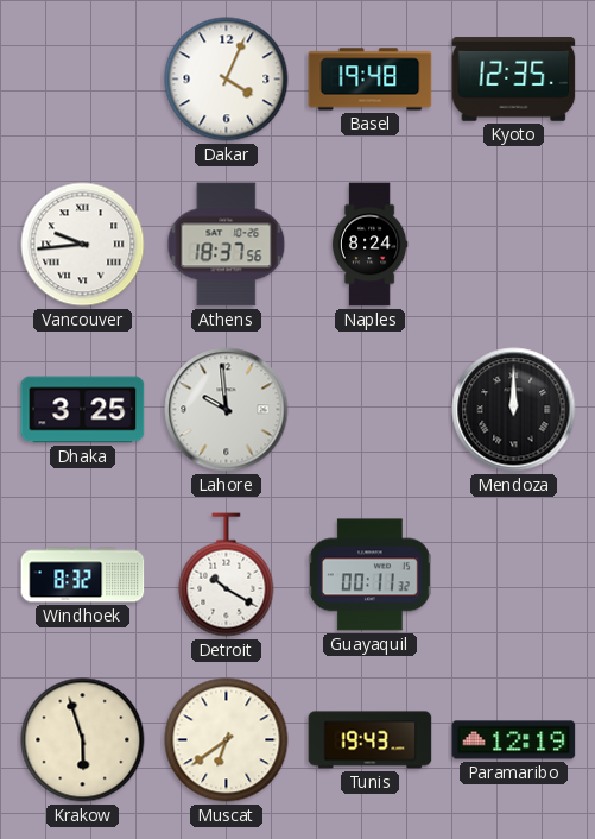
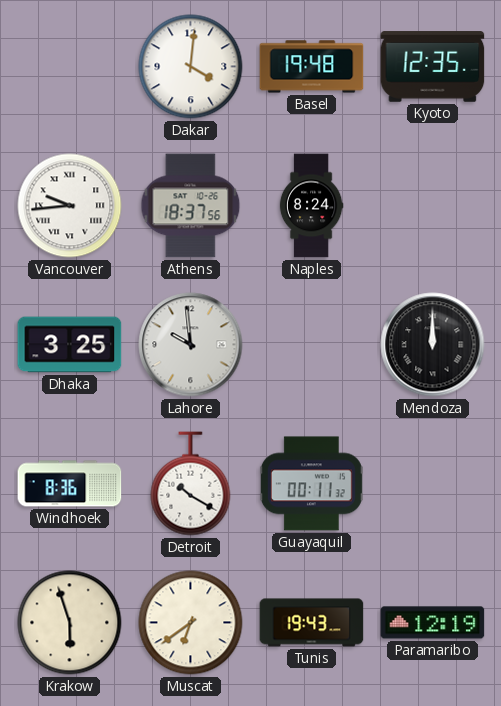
Dakar: 4:04 -> 4:01 (191, 67)
Windhoek: 8:32 -> 8:36 (70, 484)
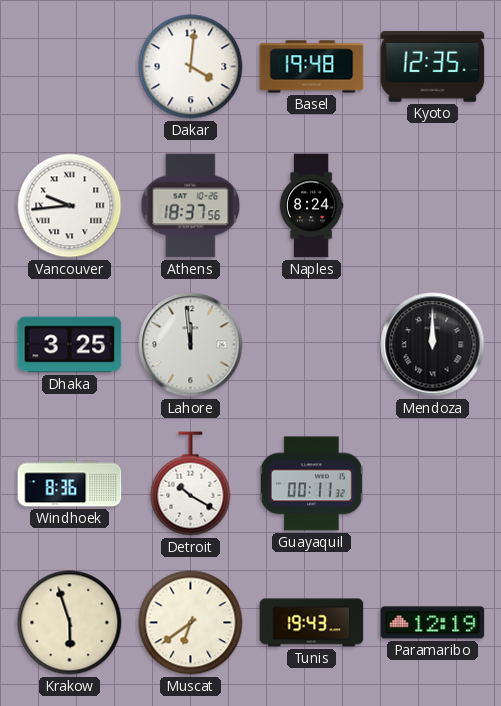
Lahore: 9:59 -> 11:59 (191, 345)
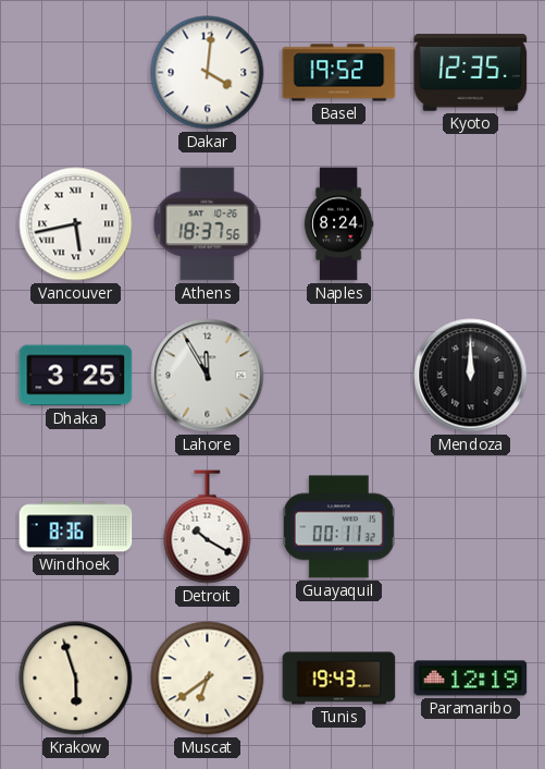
Basel: 19:48 -> 19:52 (339, 73)
Vancouver: 9:44 -> 5:43 (76, 224)
Lahore: 11:59 -> 11:55 (208, 376)
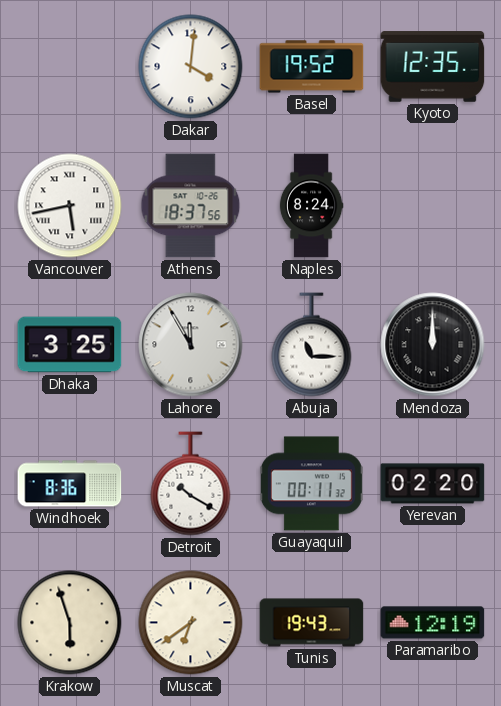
Abuja: none -> 11:15 (312, 345)
Yerevan: none -> 02:20 (433, 484)
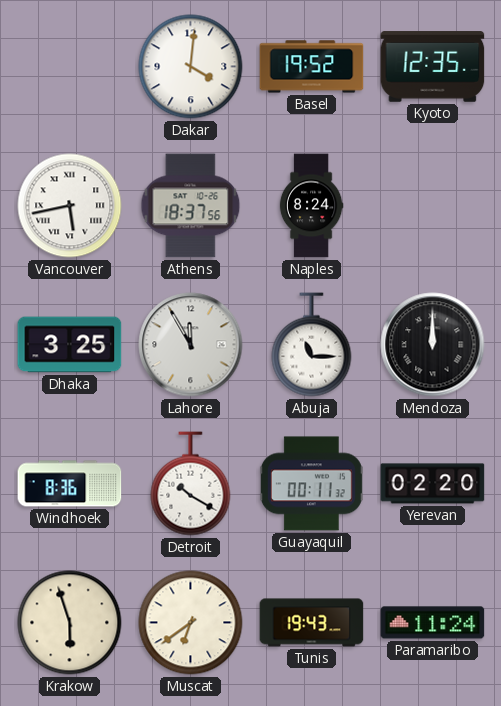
Paramaribo: 12:19 -> 11:24 (433, 623)
